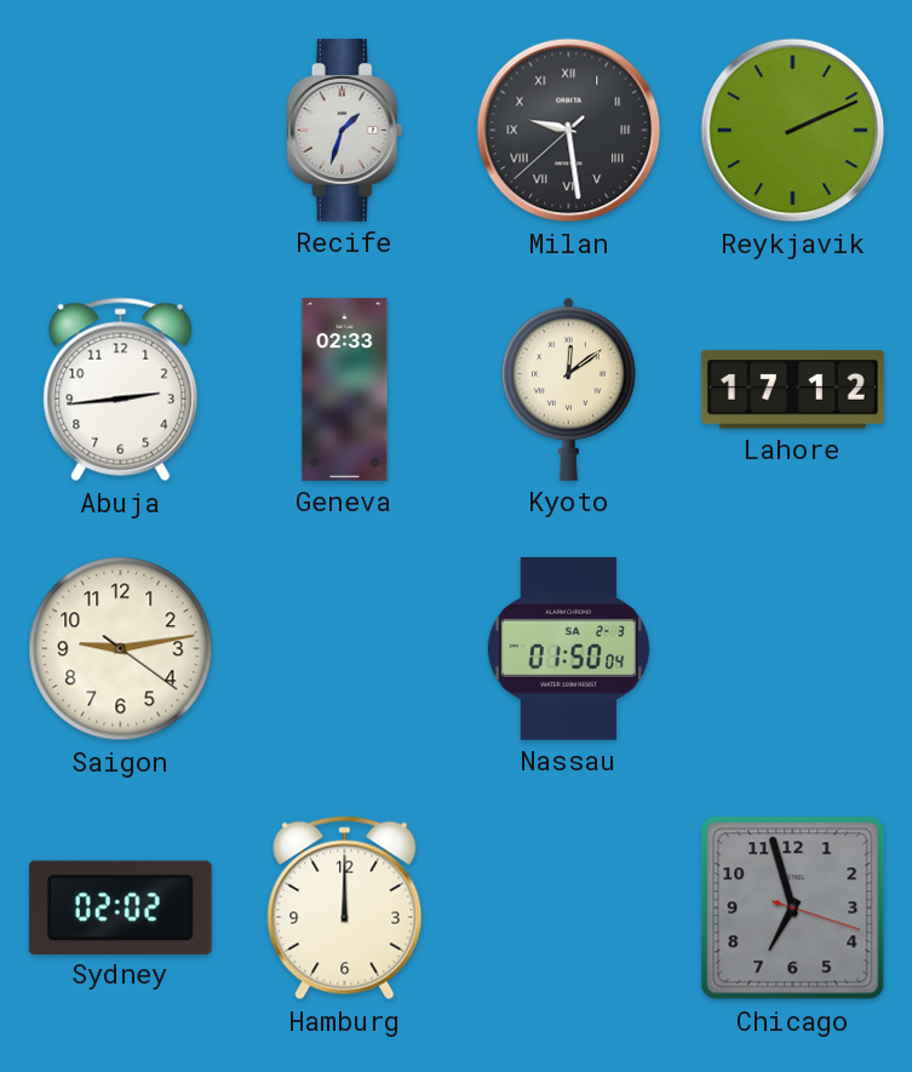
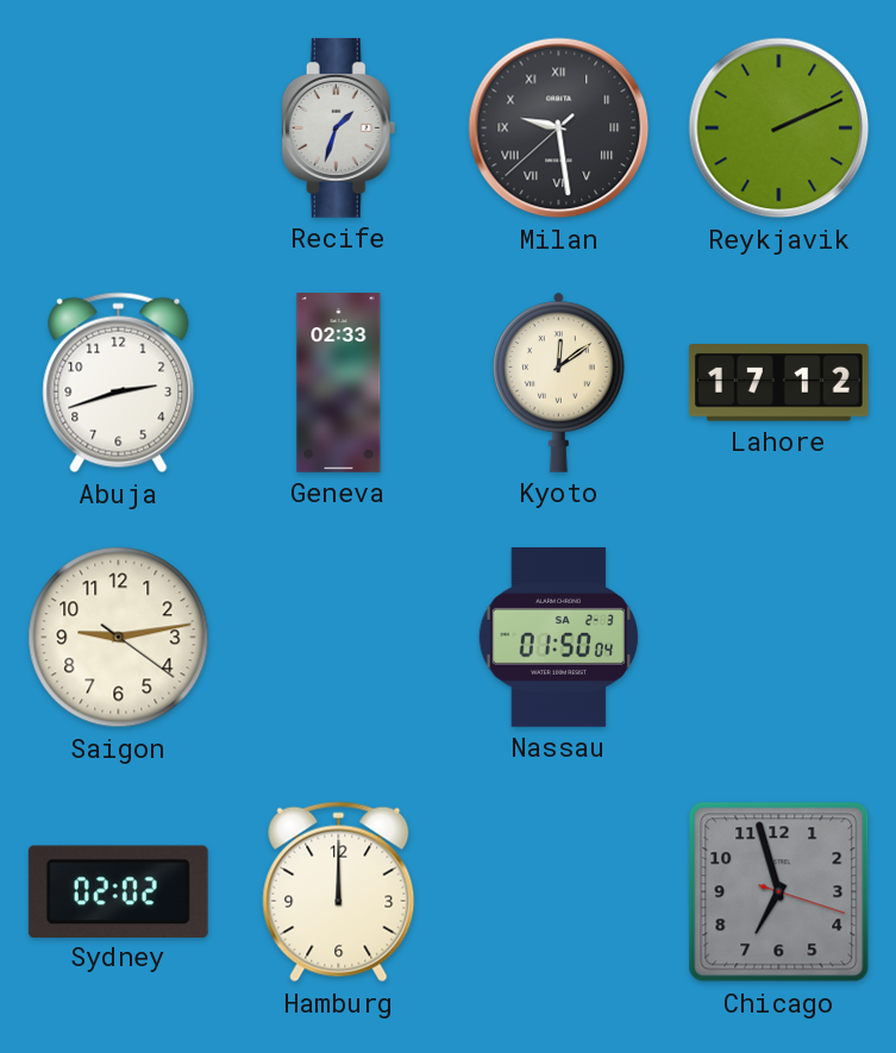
Abuja: 2:44 -> 2:42 (119, 383)
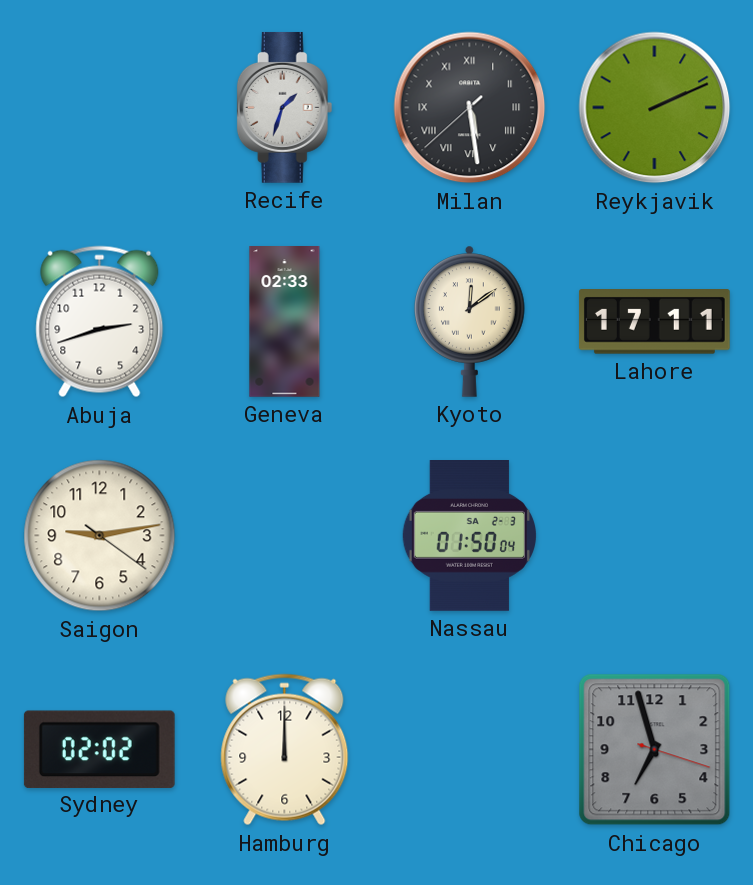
Milan: 9:28 -> 5:28 (470, 108)
Lahore: 17:12 -> 17:11 (654, 322)
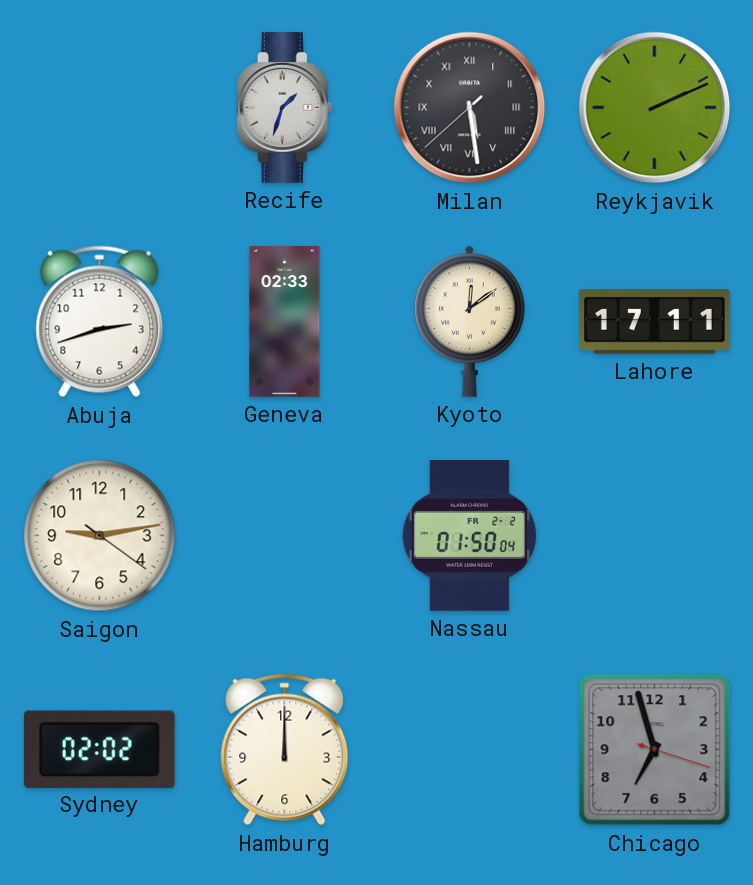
Nassau date: SA 2-3 -> FR 2-2 (470, 536)
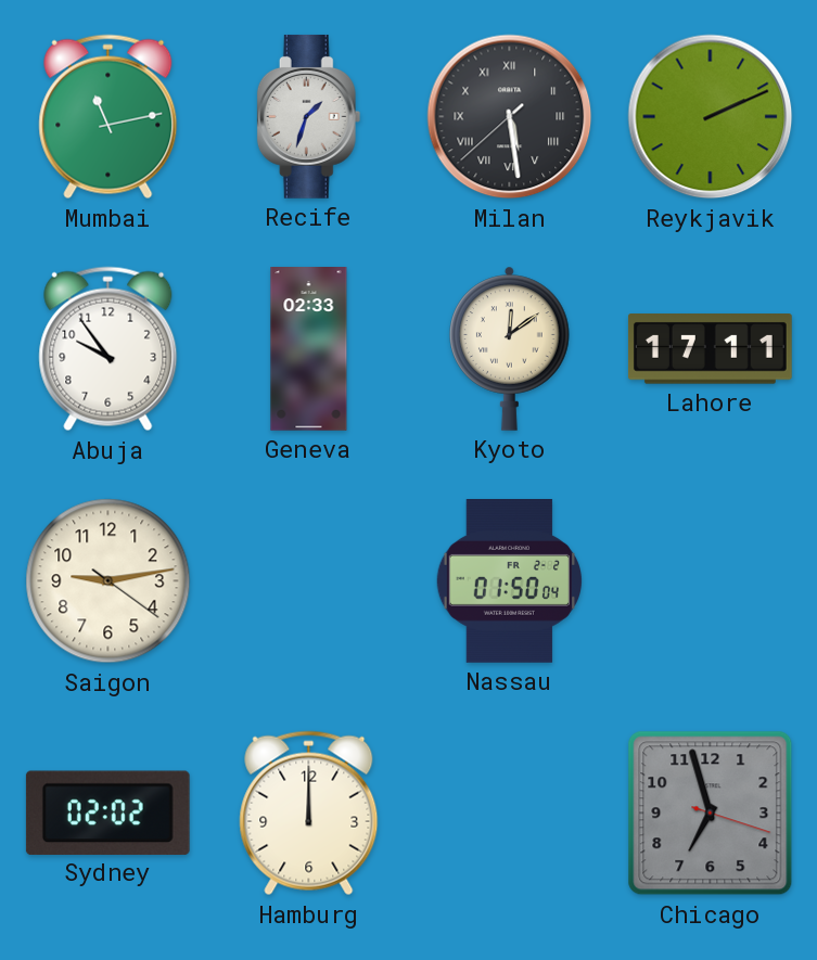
Mumbai: none -> 11:13 (108, 117)
Abuja: 2:42 -> 9:54 (108, 349)
